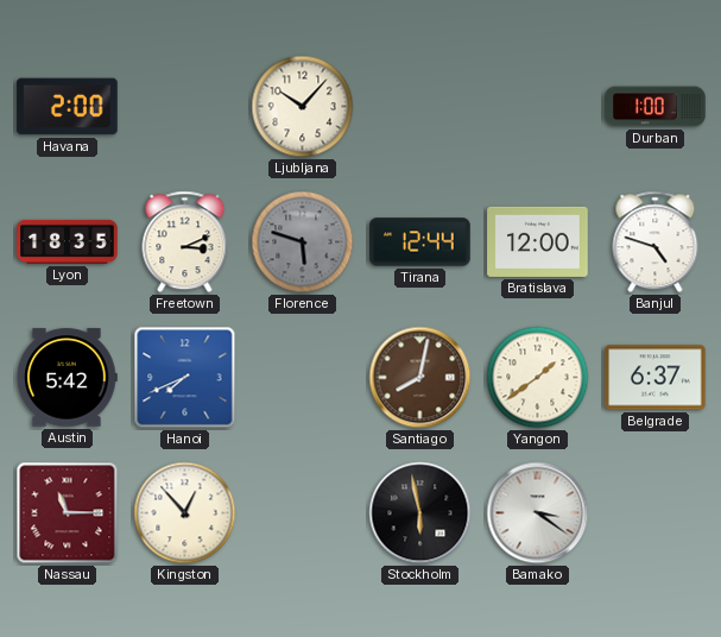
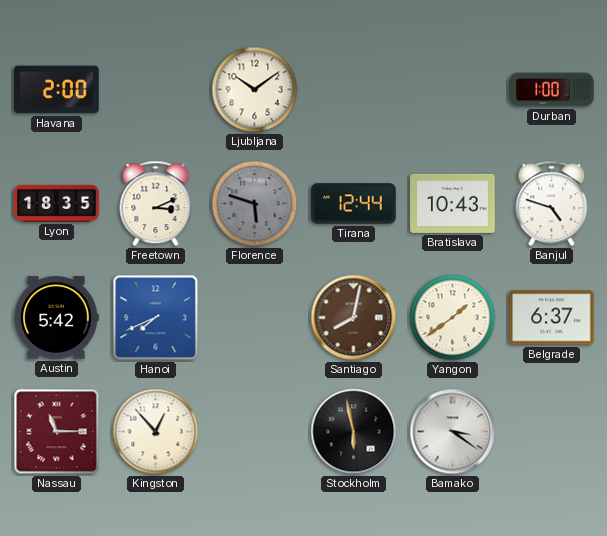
Ljubljana: 10:07 -> 10:09 (255, 90)
Bratislava: 12:00 -> 10:43 (453, 203)
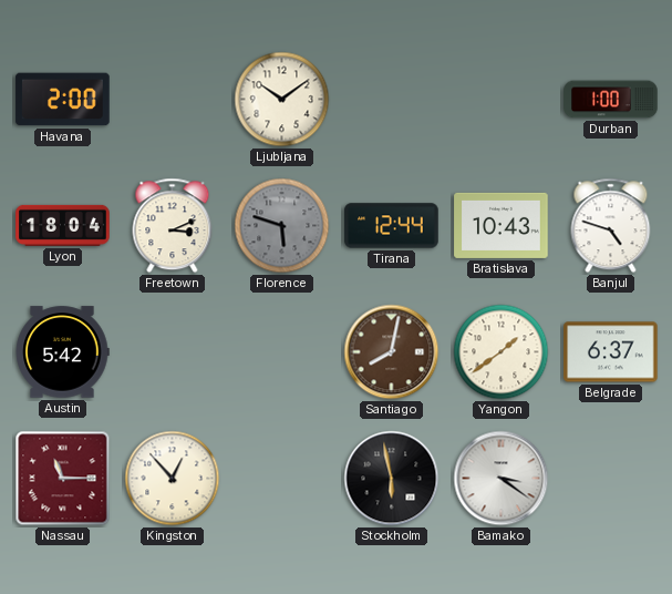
Lyon: 18:35 -> 18:04 (63, 225)
Hanoi: 7:41 -> none (156, 318)
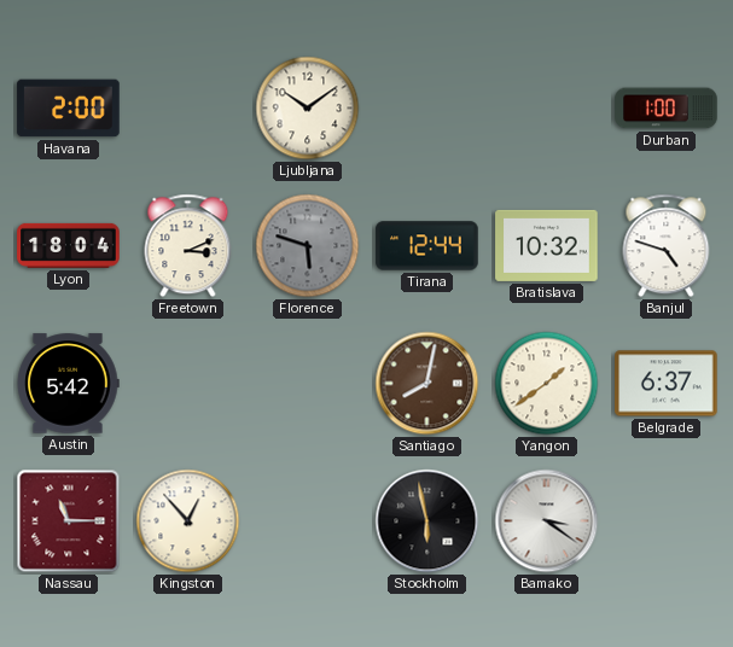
Bratislava: 10:43 -> 10:32 (547, 245)
